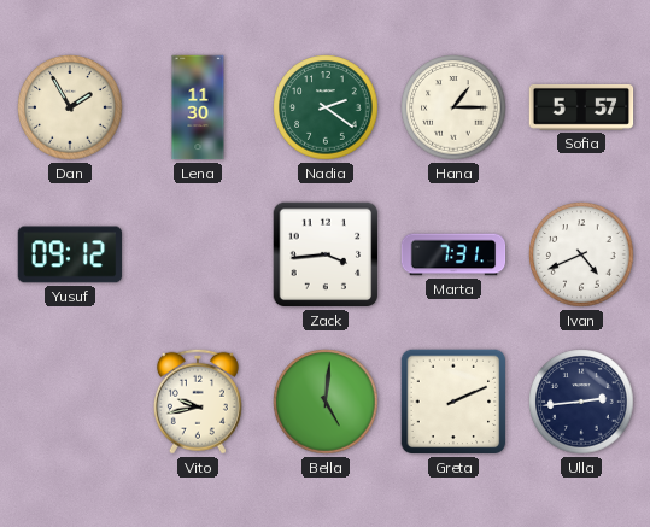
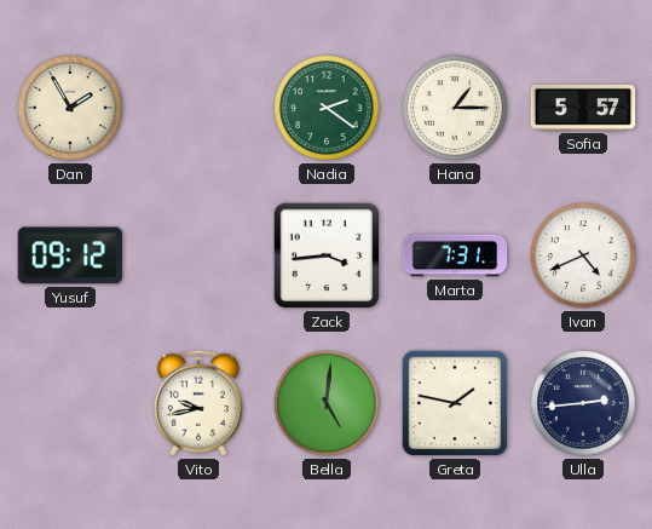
Lena: 11:30 -> none (198, 107)
Greta: 2:11 -> 1:47 (455, 403)
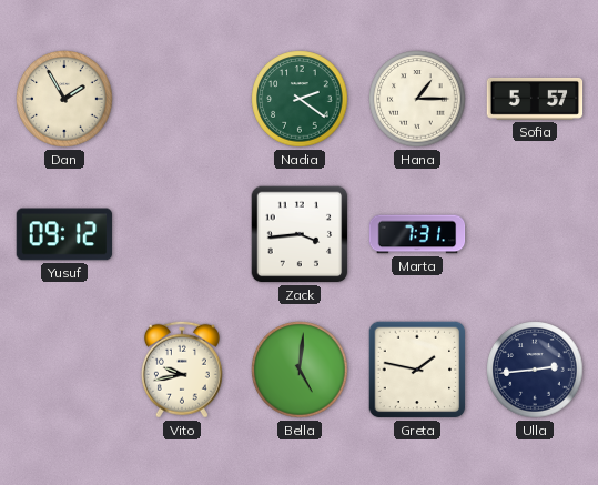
Ivan: 4:41 -> none (583, 255)
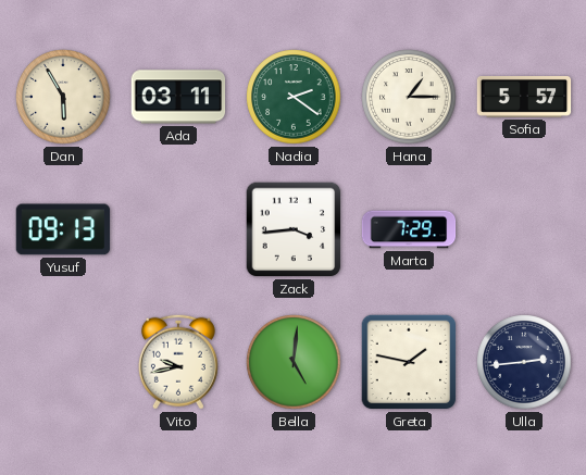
Dan: 1:55 -> 5:55 (63, 97)
Ada: none -> 03:11 (178, 97)
Yusuf: 09:12 -> 09:13 (63, 229)
Marta: 7:31 -> 7:29 (409, 229)
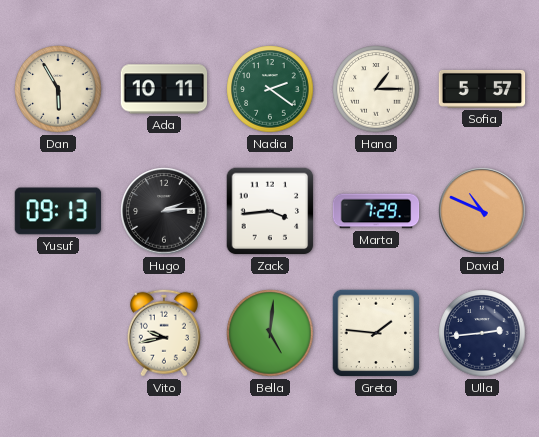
Ada: 03:11 -> 10:11 (164, 89)
Hugo: none -> 2:14 (164, 211)
David: none -> 10:49 (482, 211)
Greta: 1:47 -> 1:46 (376, 333)
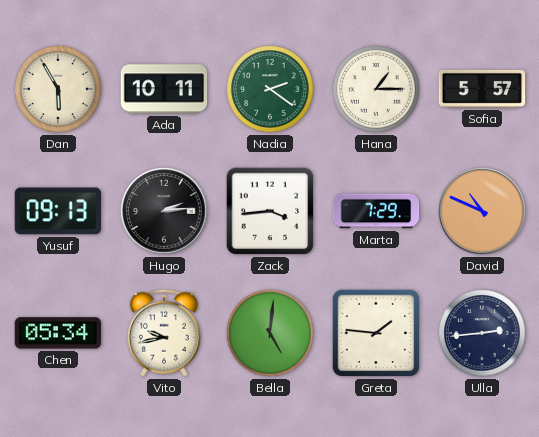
Chen: none -> 05:34 (58, 333)
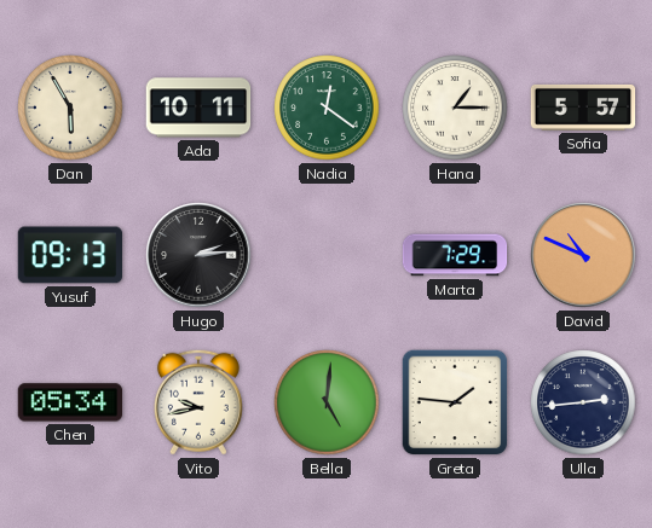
Nadia: 2:21 -> 12:21 (327, 108)
Zack: 3:44 -> none (270, 211)
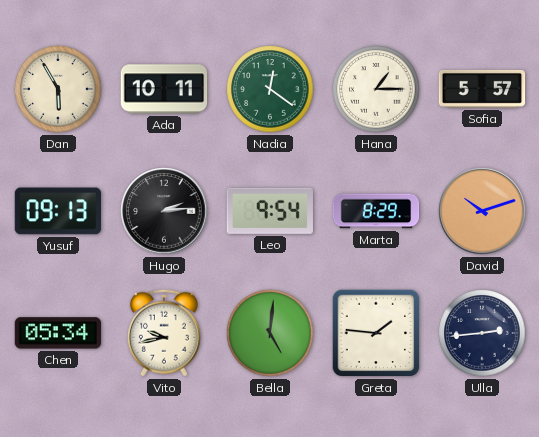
Leo: none -> 9:54 (269, 211)
Marta: 7:29 -> 8:29 (376, 211)
David: 10:49 -> 10:12 (482, 211)
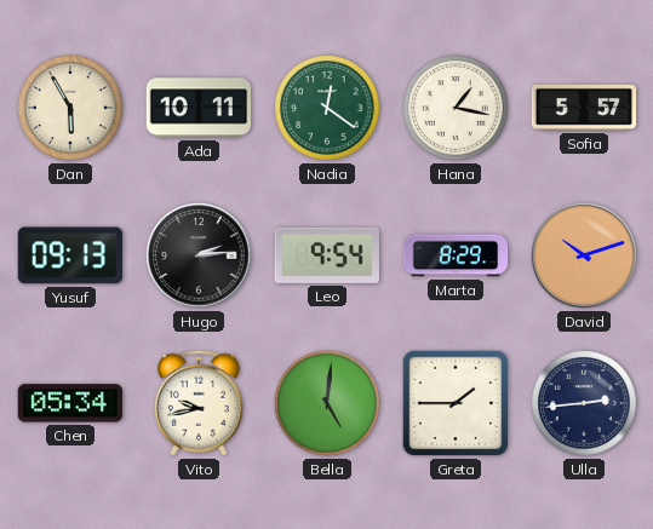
Hana: 1:15 -> 1:17 (456, 108)
Greta: 1:46 -> 1:45 (456, 403)
